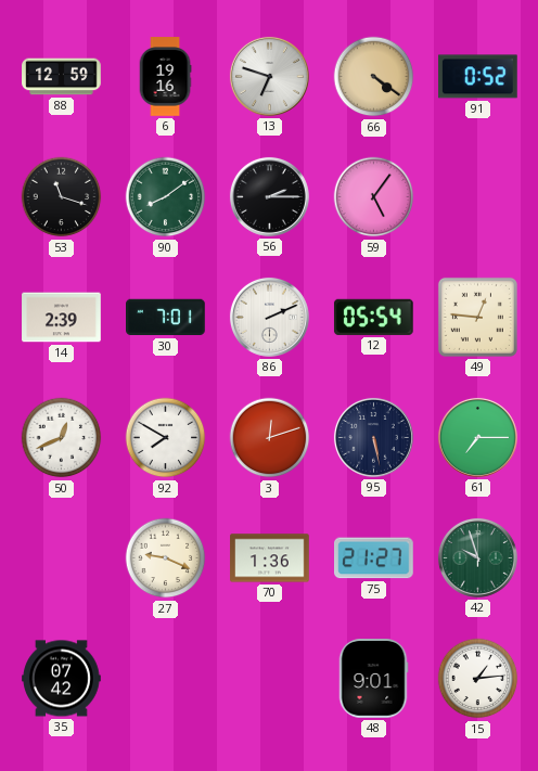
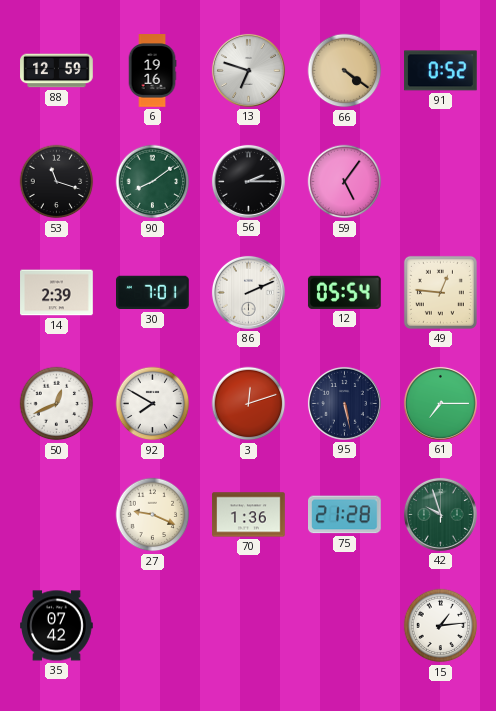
75: 21:27 -> 21:28 (345, 515)
48: 9:01 -> none (373, 679)
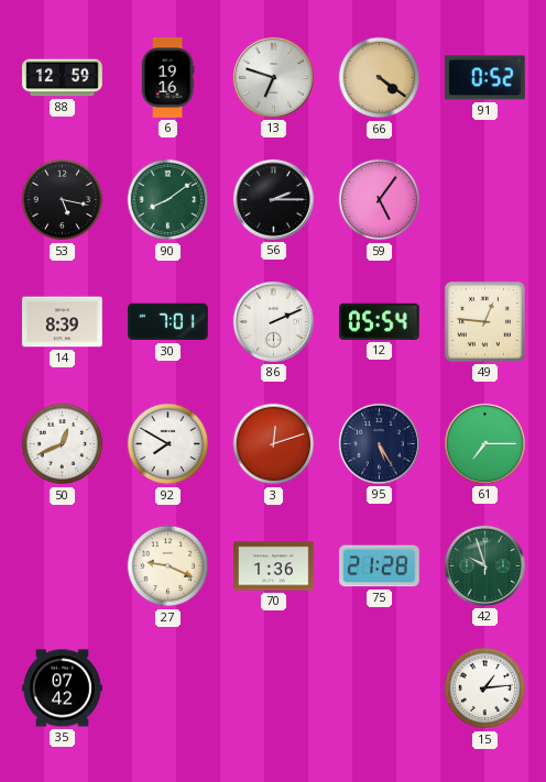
53: 11:18 -> 5:17 (63, 200)
14: 2:39 -> 8:39 (63, 322)
95: 5:28 -> 5:25 (379, 443)
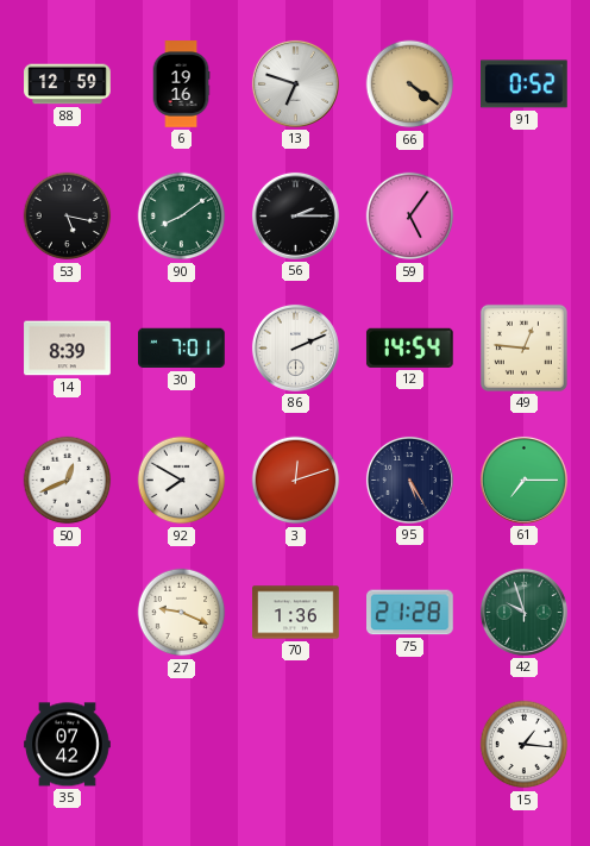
12: 05:54 -> 14:54 (409, 347)
15: 1:14 -> 1:16 (525, 745)
